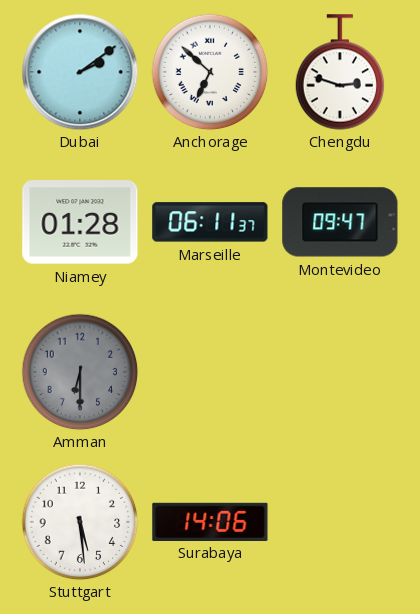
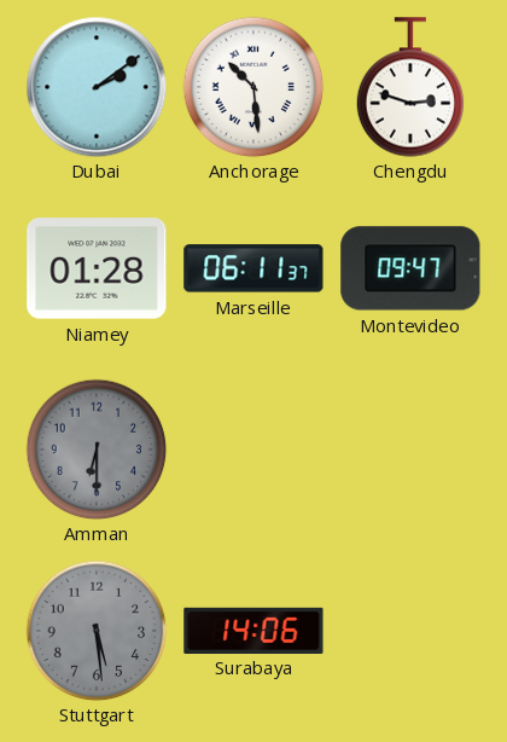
Anchorage: 6:52 -> 10:29 (253, 87)
Stuttgart dial: white -> grey (97, 631)
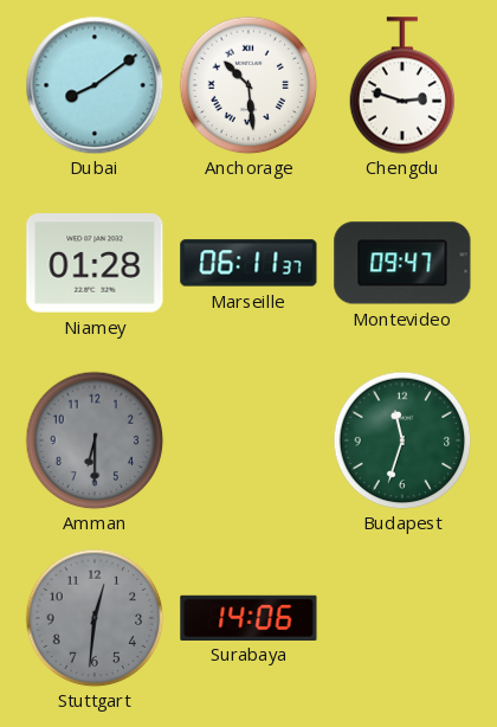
Dubai: 2:09 -> 8:09 (95, 85)
Budapest: none -> 11:33 (402, 440)
Stuttgart: 5:29 -> 12:31 (95, 618)
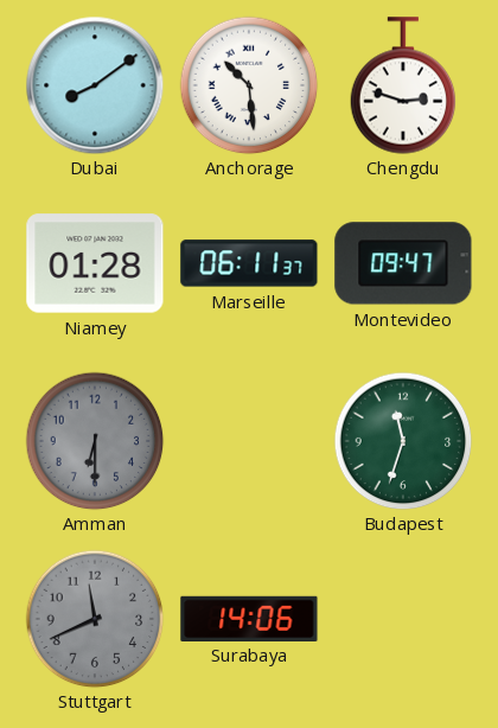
Stuttgart: 12:31 -> 11:41 (95, 619)
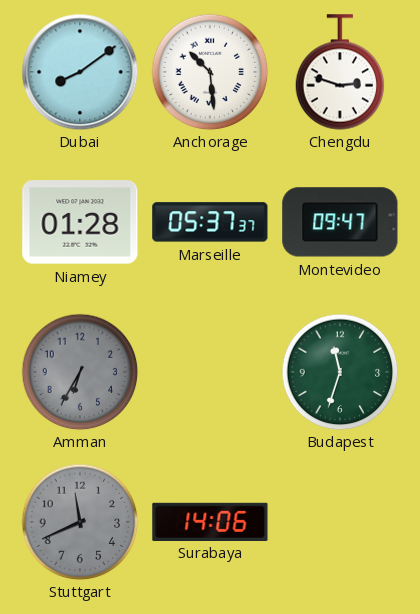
Marseille: 06:11 -> 05:37 (210, 222)
Amman: 6:30 -> 6:35 (80, 372)
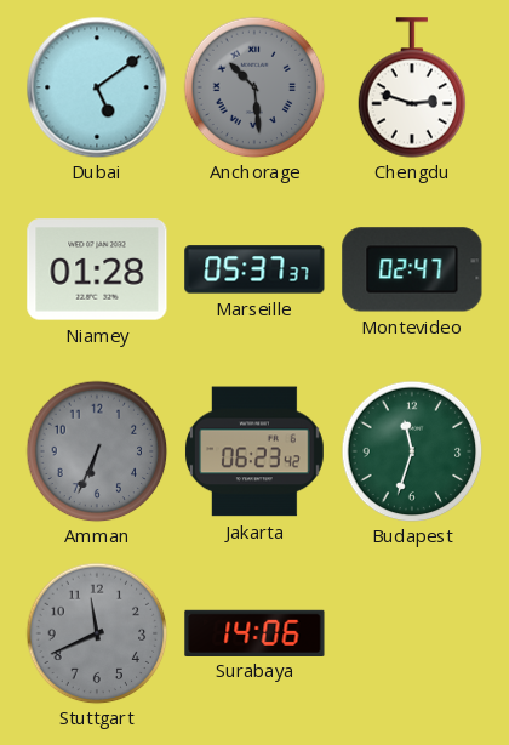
Dubai: 8:09 -> 5:09 (97, 87)
Anchorage dial: white -> grey (254, 87)
Montevideo: 09:47 -> 02:47 (412, 269)
Amman: 6:35 -> 6:34 (97, 451)
Jakarta: none -> 06:23 (254, 451)
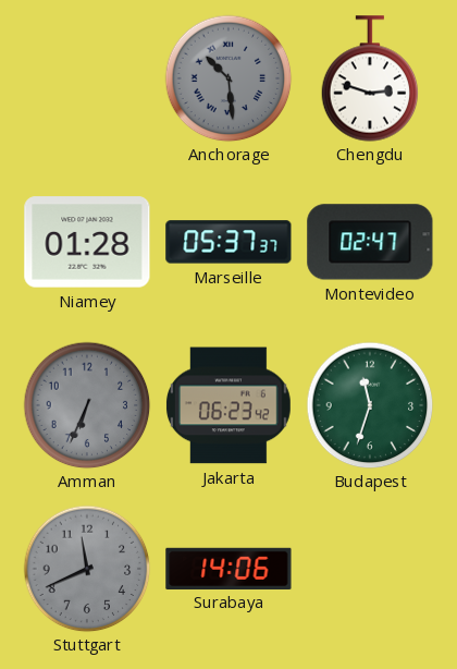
Dubai: 5:09 -> none (97, 87)
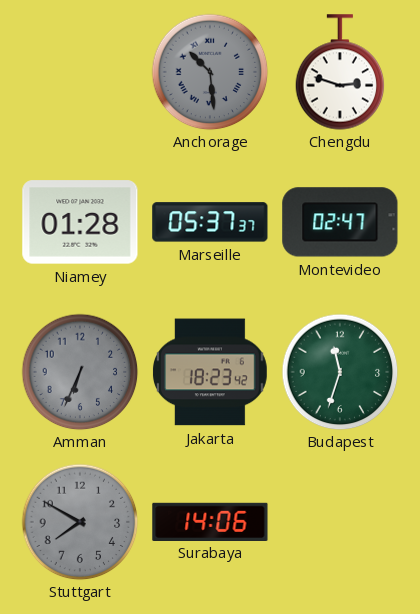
Jakarta: 06:23 -> 18:23 (210, 372)
Stuttgart: 11:41 -> 7:50 (80, 522)
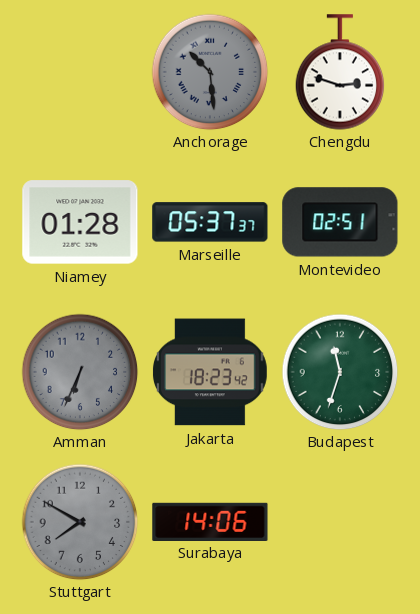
Montevideo: 02:47 -> 02:51 (340, 222)
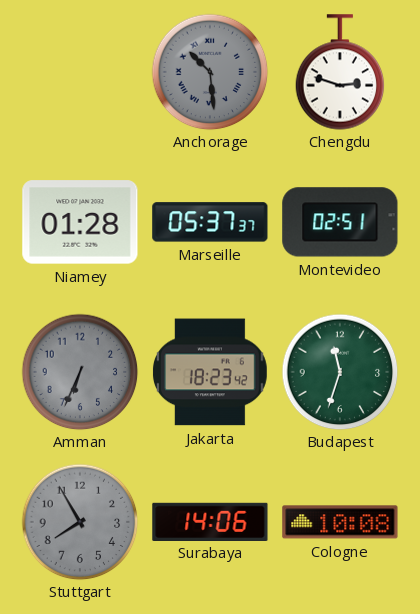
Stuttgart: 7:50 -> 7:55 (80, 522)
Cologne: none -> 10:08 (340, 522)
